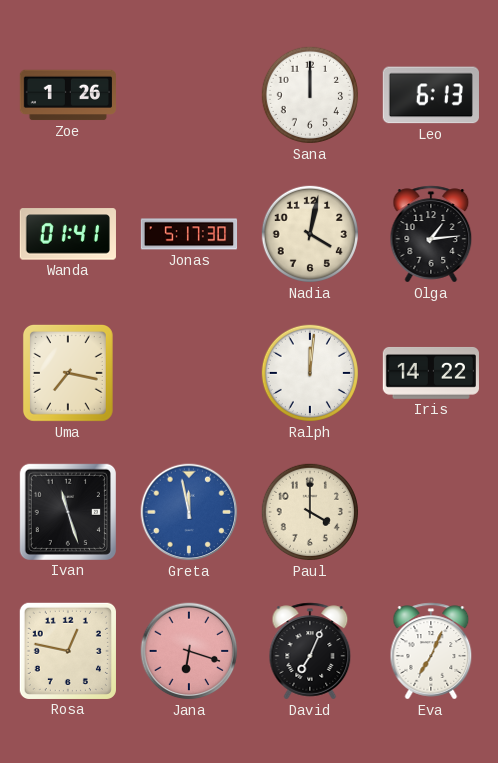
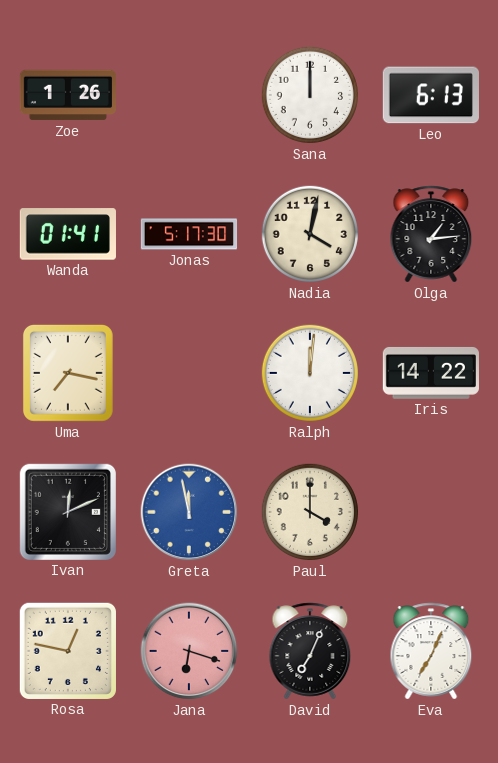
Ivan: 11:27 -> 12:11 (68, 512)
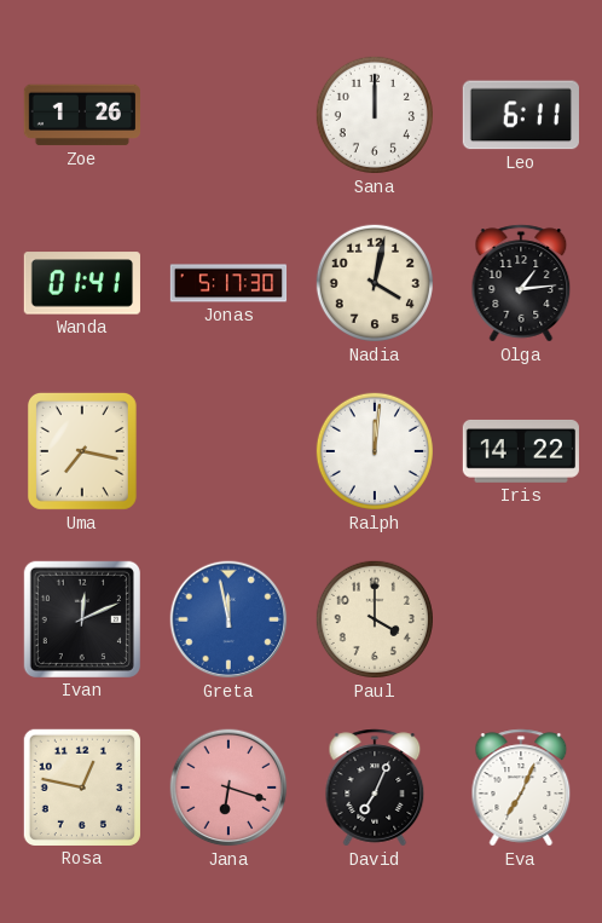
Leo: 6:13 -> 6:11 (521, 115)
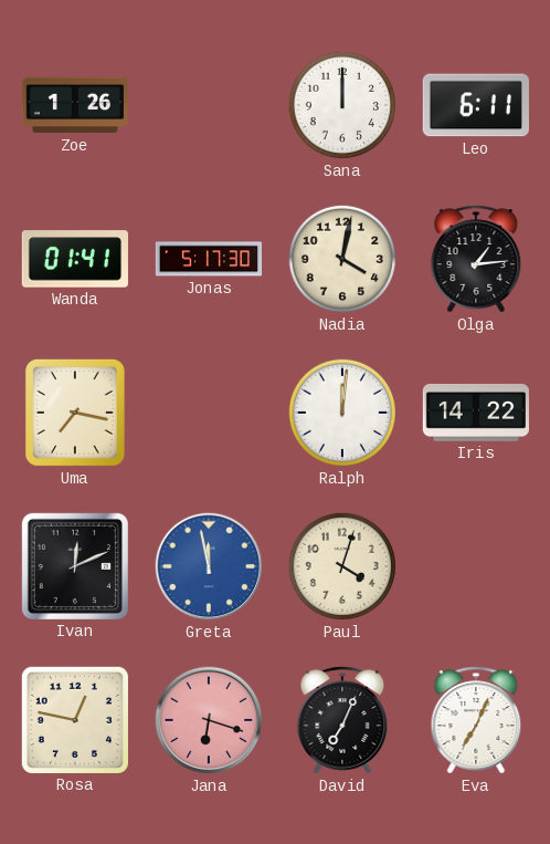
Paul: 4:00 -> 4:03 (342, 566)
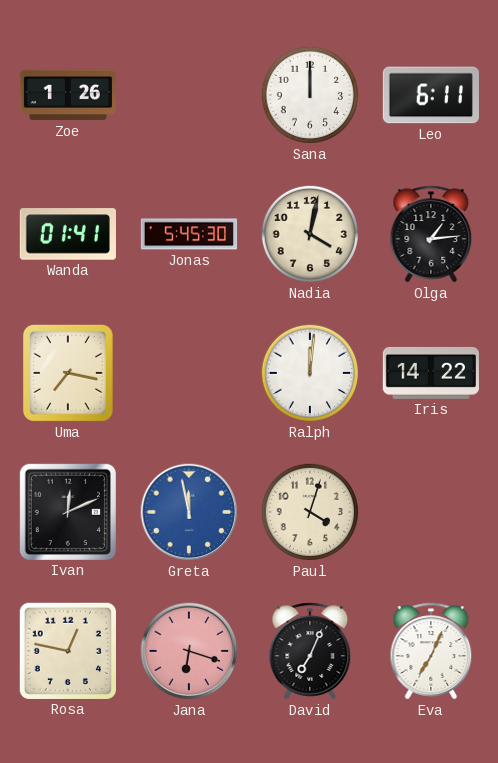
Jonas: 5:17 -> 5:45 (189, 234)
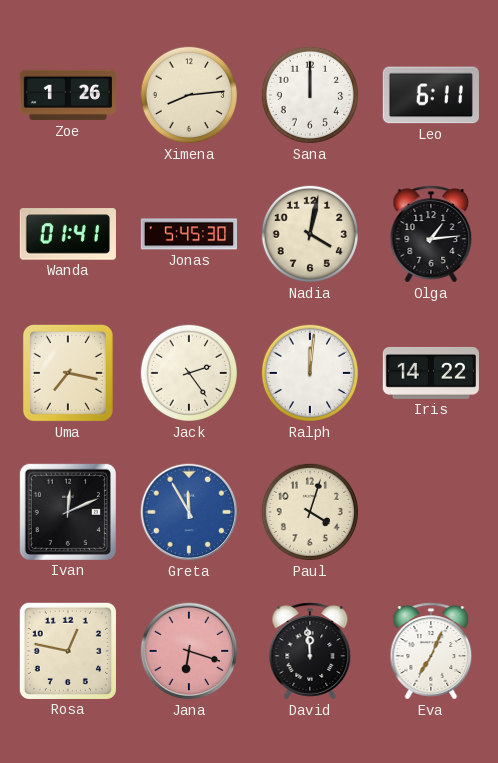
Ximena: none -> 8:14 (189, 95)
Jack: none -> 2:24 (189, 373)
Greta: 11:58 -> 11:55 (189, 512)
David: 7:04 -> 11:59 (310, 651)
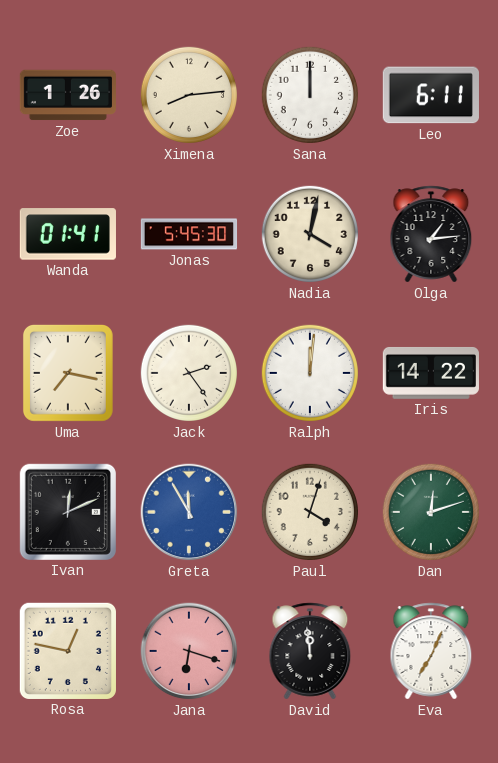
Dan: none -> 12:12 (431, 512)
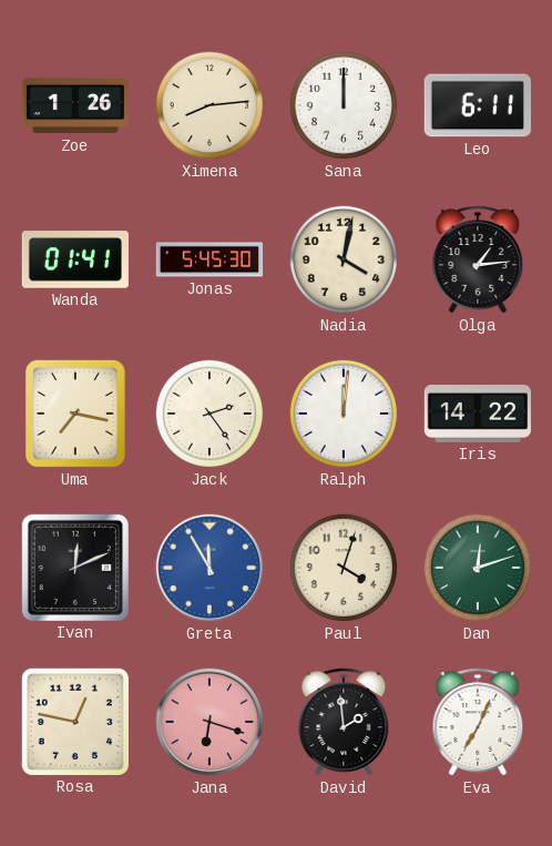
David: 11:59 -> 1:59 (344, 722)
